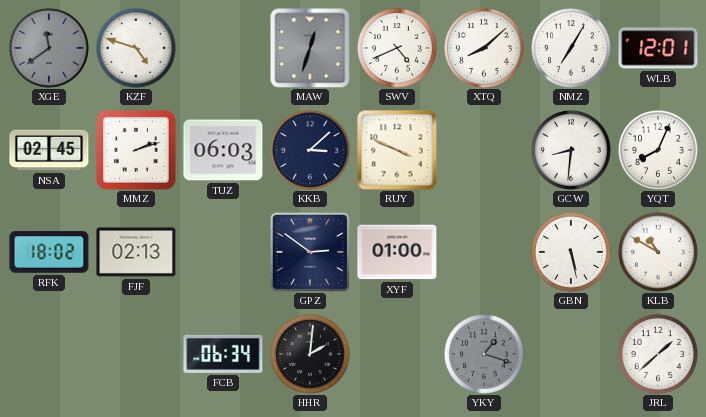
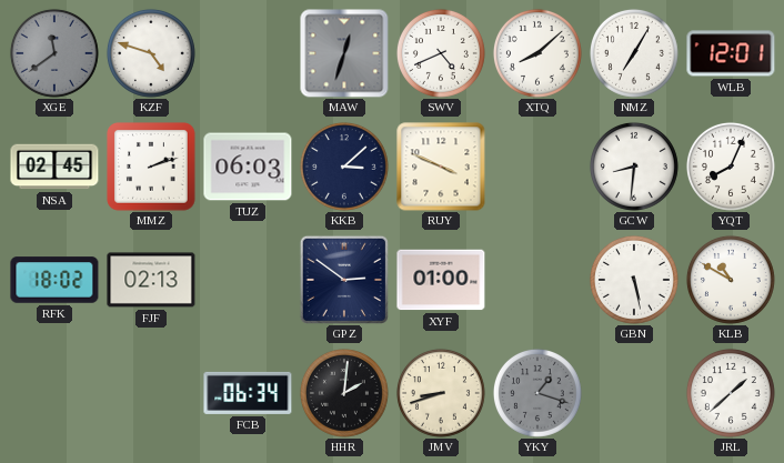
JMV: none -> 8:42 (441, 393)
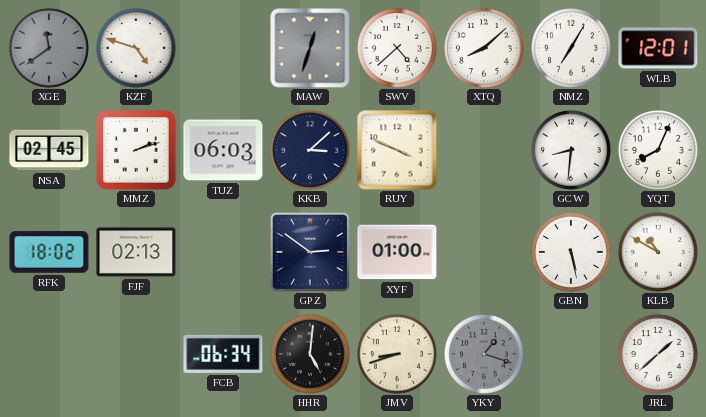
SWV: 4:41 -> 4:38 (397, 48)
HHR: 2:01 -> 5:01 (310, 354)
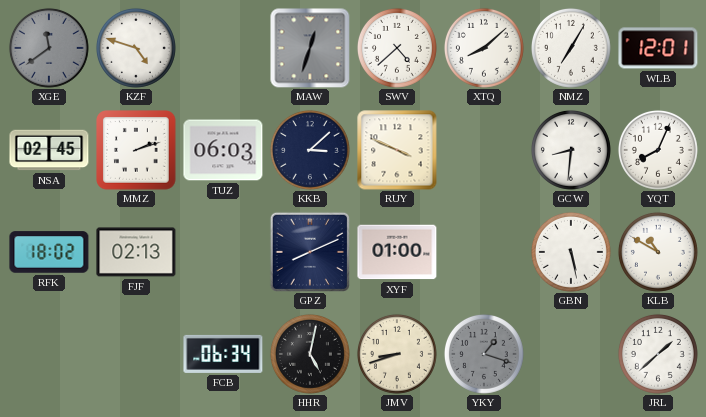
GPZ: 2:51 -> 8:11 (310, 252)
HHR: 5:01 -> 5:02 (310, 354)
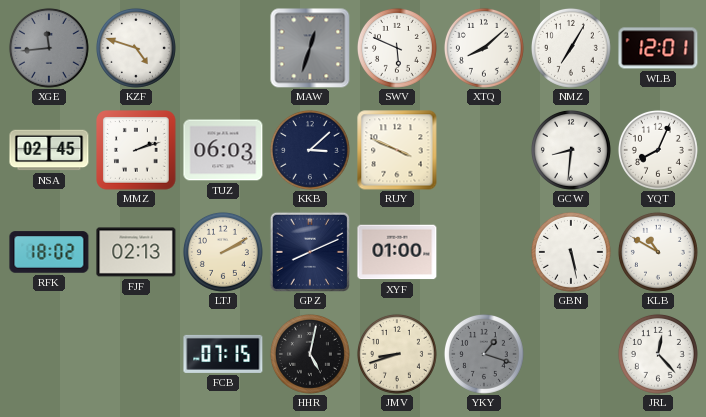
XGE: 11:39 -> 11:44 (49, 48)
SWV: 4:38 -> 5:49 (397, 48)
LTJ: none -> 2:10 (223, 252)
FCB: 06:34 -> 07:15 (223, 354)
JRL: 1:38 -> 12:23 (658, 354)
